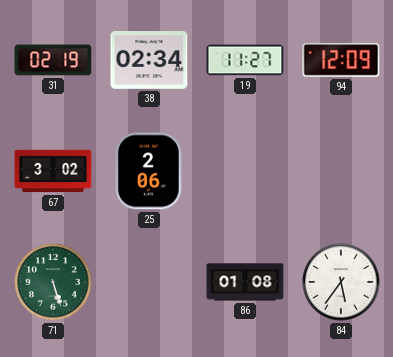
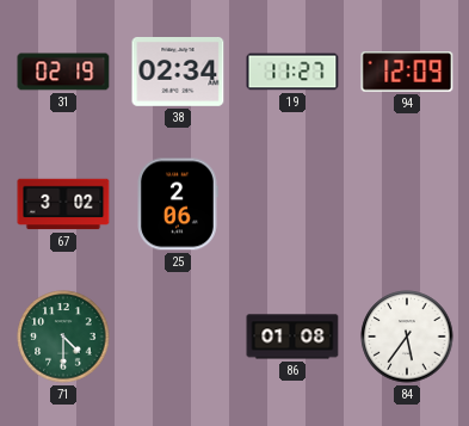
71: 5:27 -> 4:30 (63, 337)
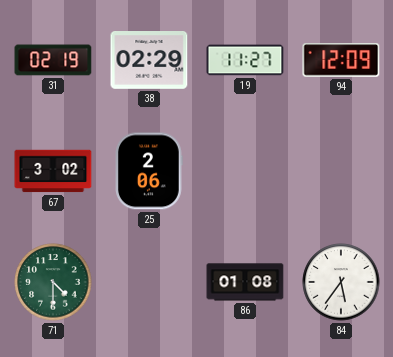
38: 02:34 -> 02:29 (149, 61)
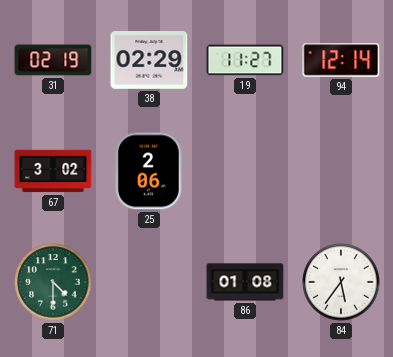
94: 12:09 -> 12:14 (341, 60)
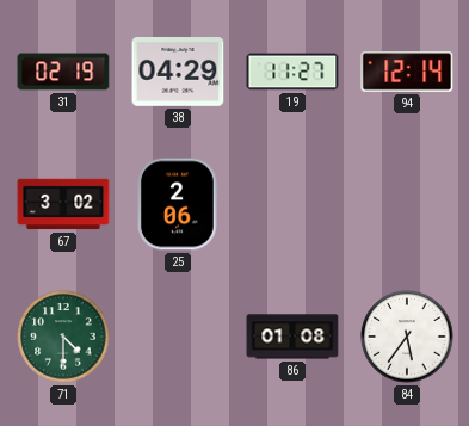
38: 02:29 -> 04:29 (178, 73)
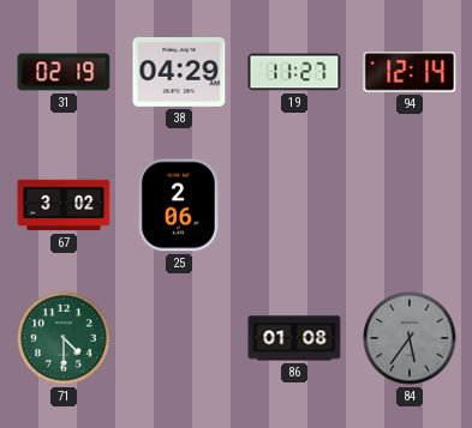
84 dial: white -> grey (410, 338)
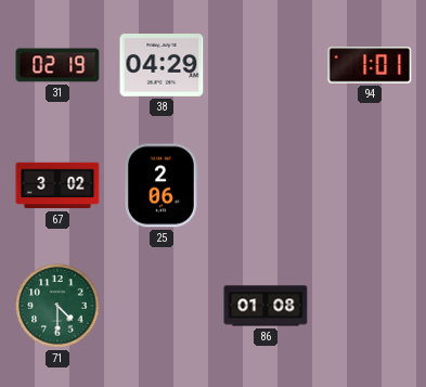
19: 11:27 -> none (294, 72)
94: 12:14 -> 1:01 (370, 65)
84: 5:36 -> none (410, 338)
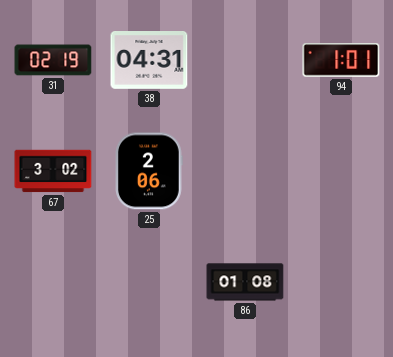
38: 04:29 -> 04:31 (149, 61)
71: 4:30 -> none (57, 306)
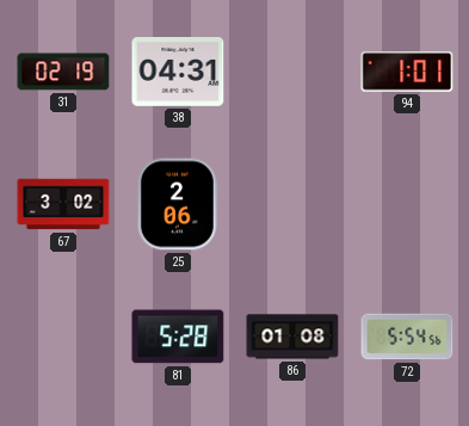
81: none -> 5:28 (178, 337)
72: none -> 5:54 (407, 337)
